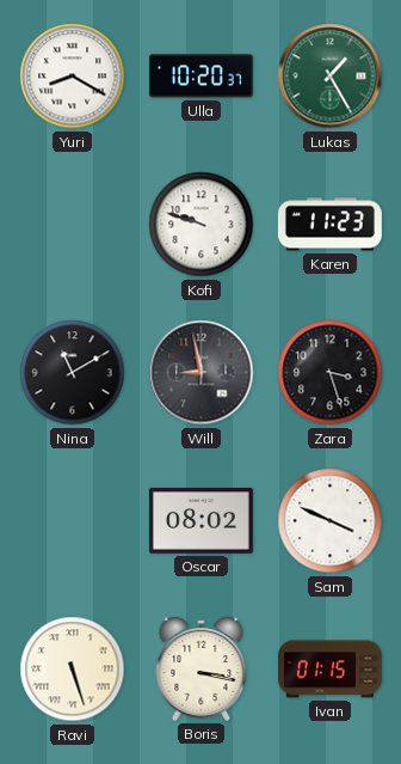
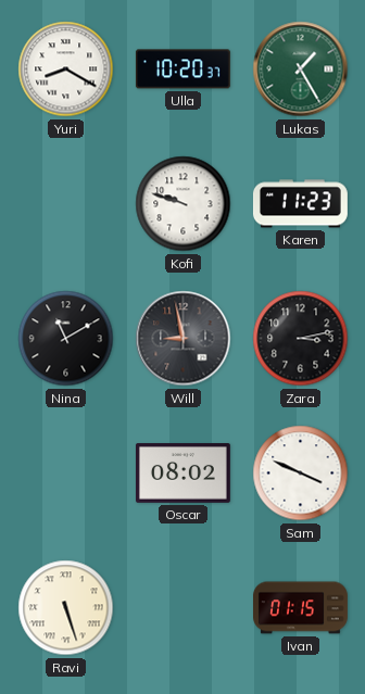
Zara: 3:27 -> 3:13 (301, 339)
Boris: 3:17 -> none (202, 668)
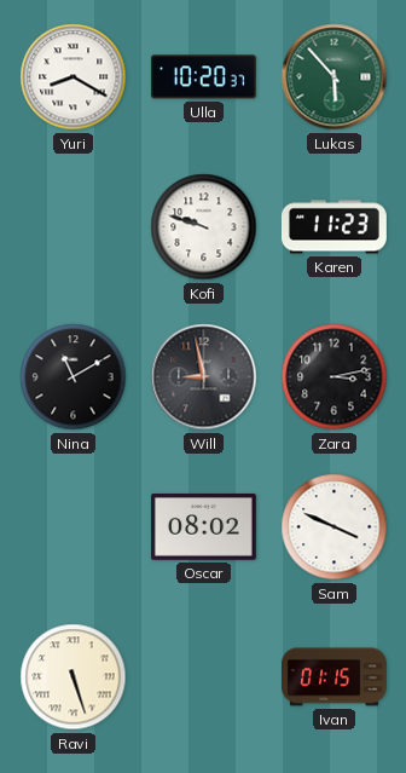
Lukas: 1:25 -> 5:53 (335, 77)
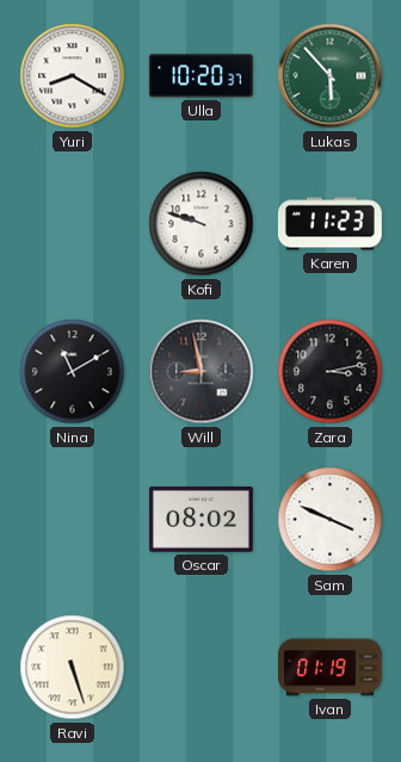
Ivan: 01:15 -> 01:19 (331, 668)
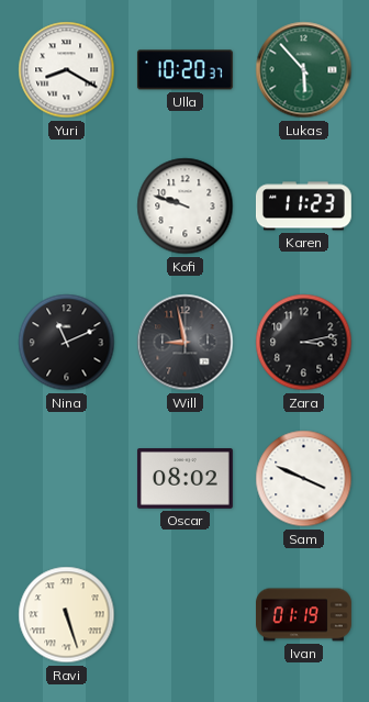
Nina: 11:10 -> 11:11 (67, 343)
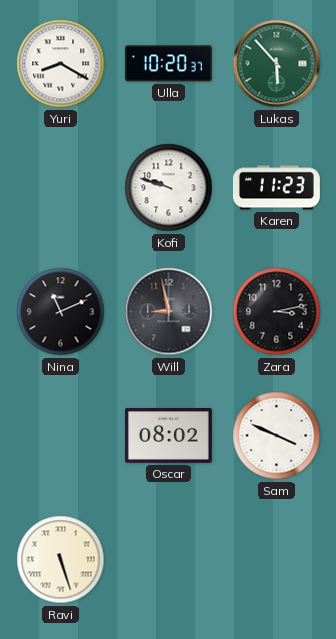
Ivan: 01:19 -> none (304, 615)
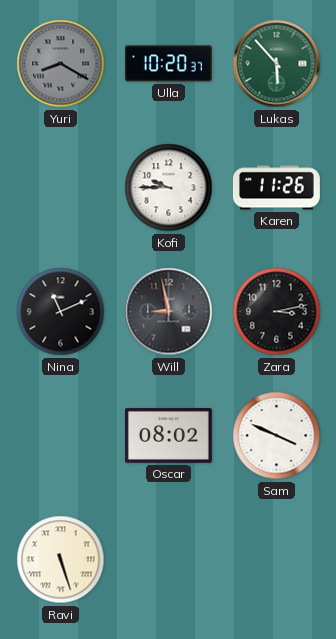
Yuri dial: white -> grey (61, 64)
Kofi: 9:48 -> 9:45 (169, 188)
Karen: 11:23 -> 11:26 (276, 188)
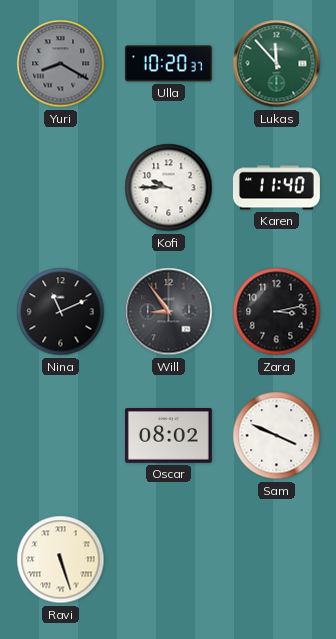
Lukas: 5:53 -> 11:53 (277, 64)
Karen: 11:26 -> 11:40 (276, 188)
Will: 8:58 -> 8:54 (169, 312)
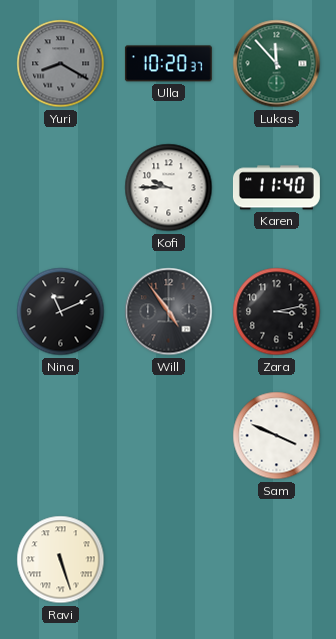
Will: 8:54 -> 4:54 (169, 312)
Oscar: 08:02 -> none (168, 436)
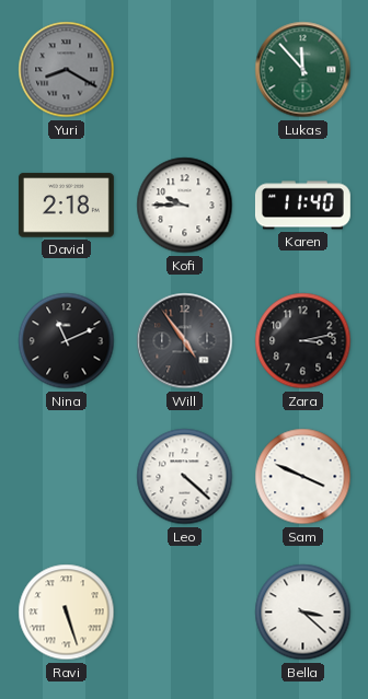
Ulla: 10:20 -> none (168, 64)
David: none -> 2:18 (66, 206)
Leo: none -> 4:22 (185, 477)
Bella: none -> 3:22 (303, 613)
